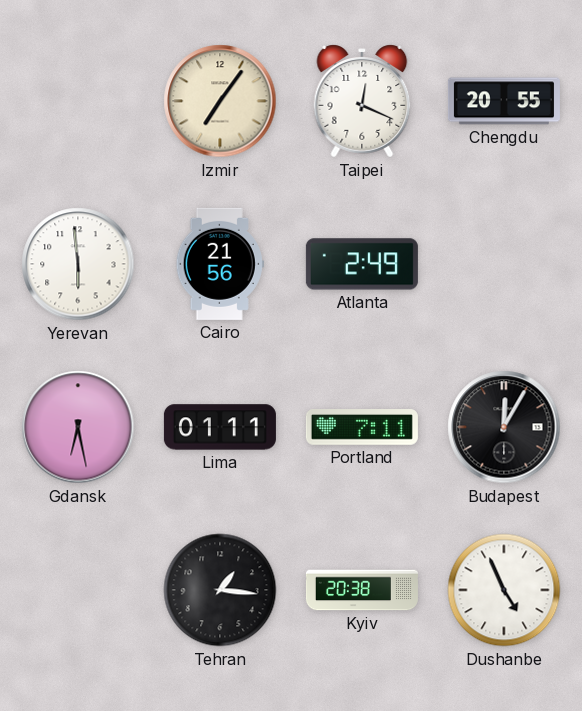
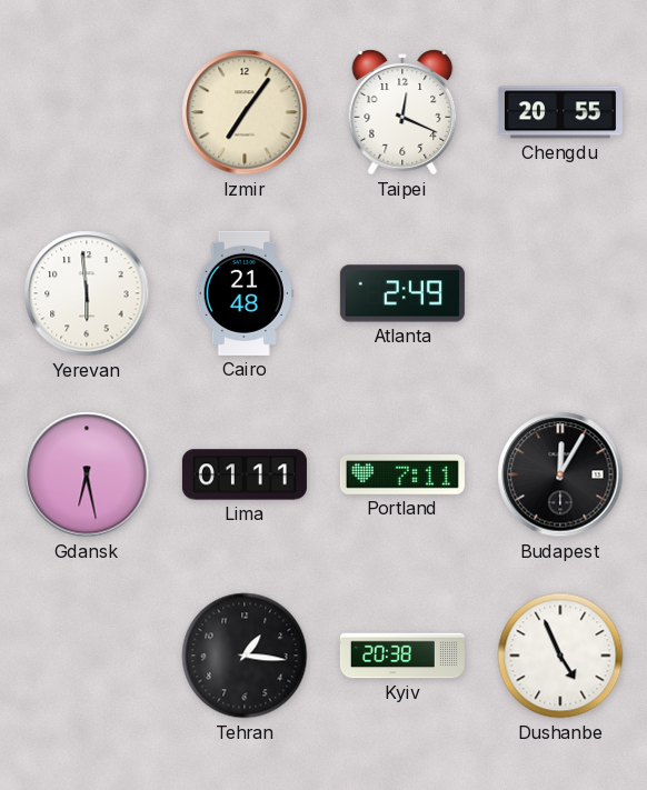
Cairo: 21:56 -> 21:48 (245, 293)
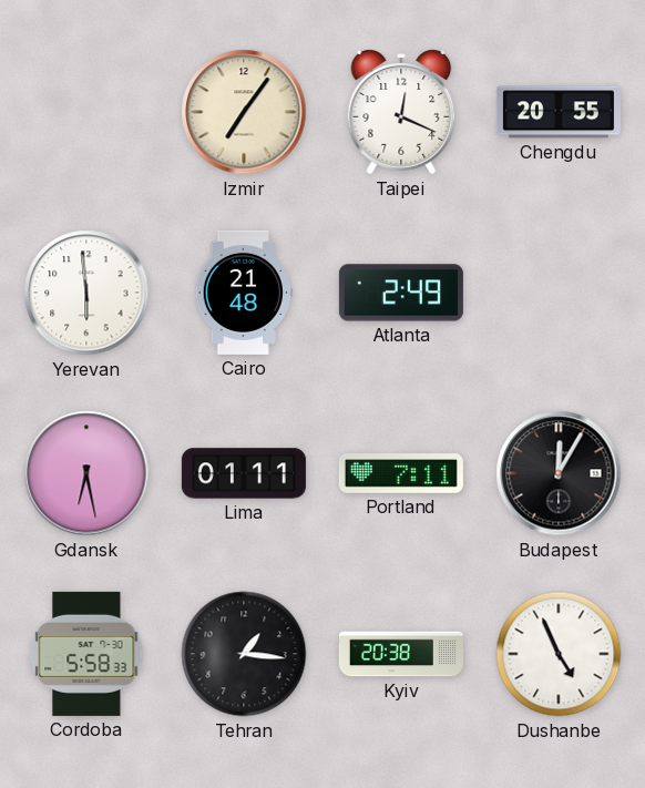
Cordoba: none -> 5:58 (86, 654)
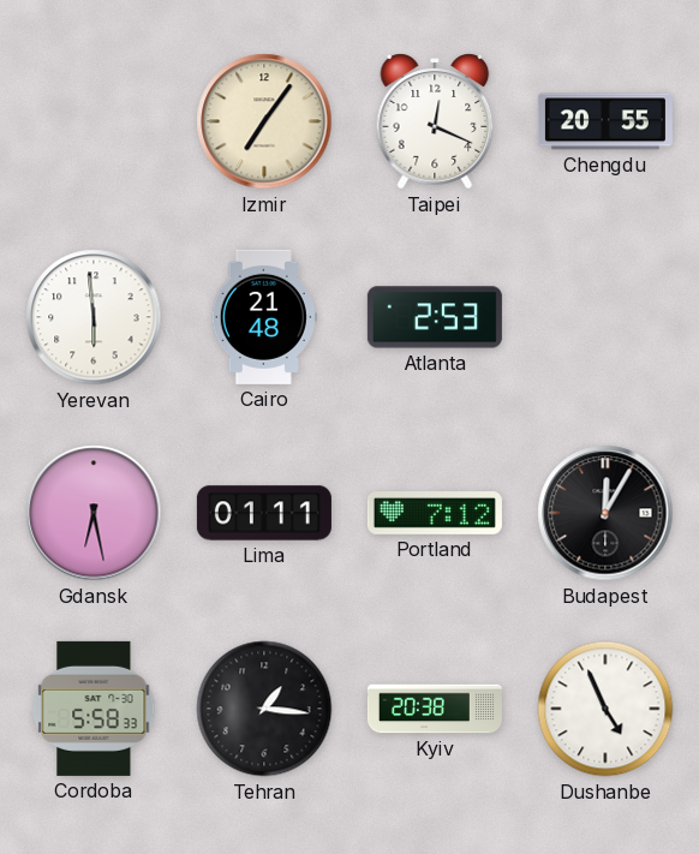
Atlanta: 2:49 -> 2:53 (435, 317)
Portland: 7:11 -> 7:12 (435, 514)
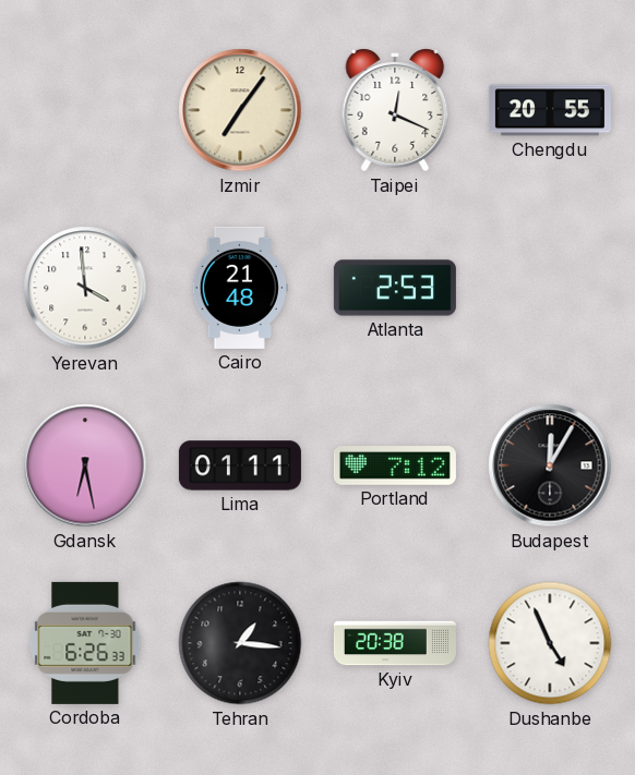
Yerevan: 5:59 -> 3:59 (85, 288)
Cordoba: 5:58 -> 6:26 (85, 643)
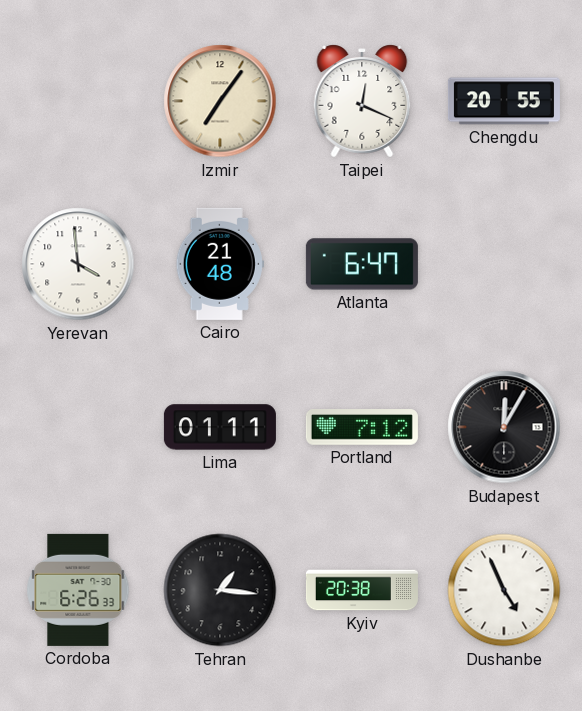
Atlanta: 2:53 -> 6:47 (362, 264)
Gdansk: 6:28 -> none (85, 465)
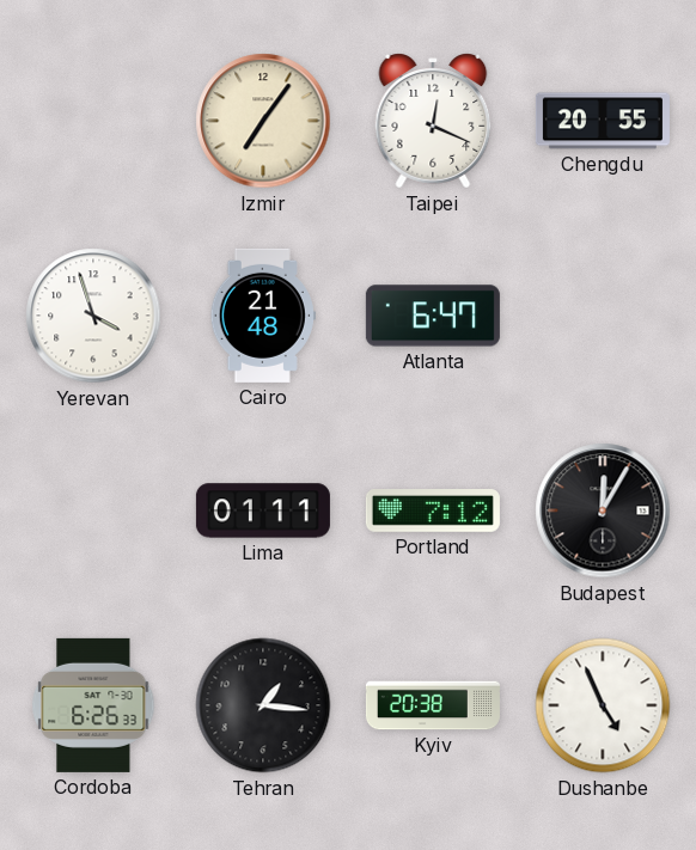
Yerevan: 3:59 -> 3:57 (93, 316)
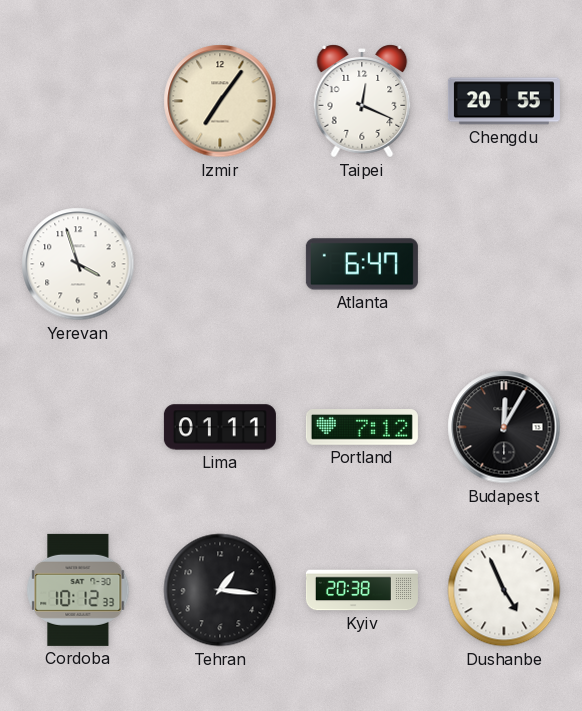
Cairo: 21:48 -> none (263, 316)
Cordoba: 6:26 -> 10:12 (78, 590)
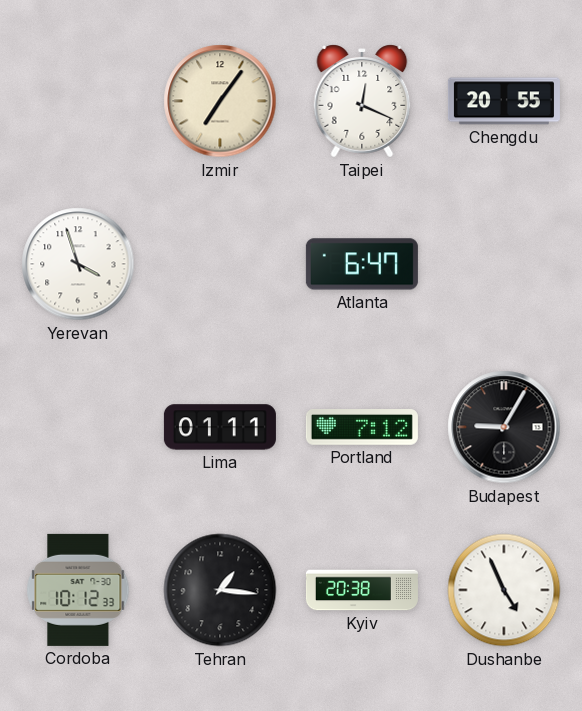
Budapest: 12:05 -> 9:05 (504, 427)
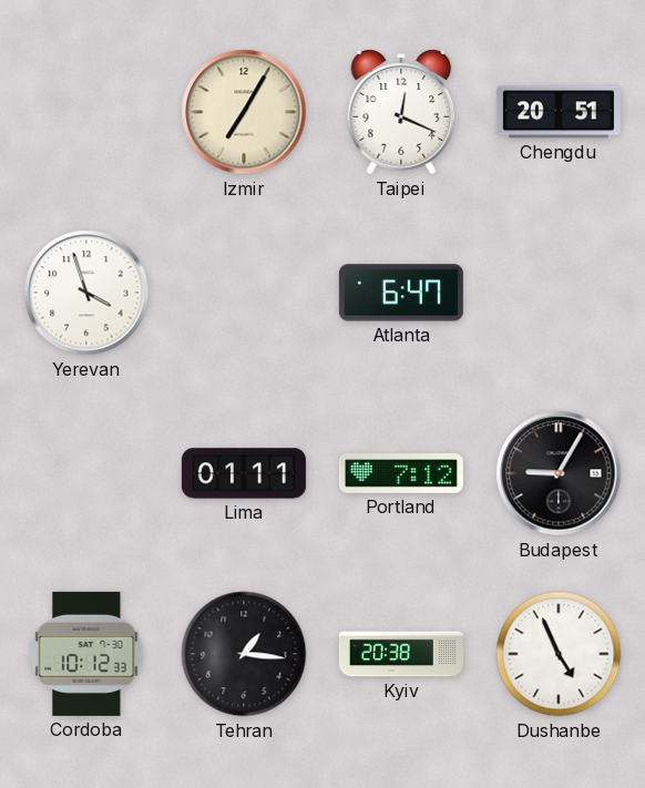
Izmir: 7:06 -> 7:05 (244, 112)
Chengdu: 20:55 -> 20:51 (559, 112)
